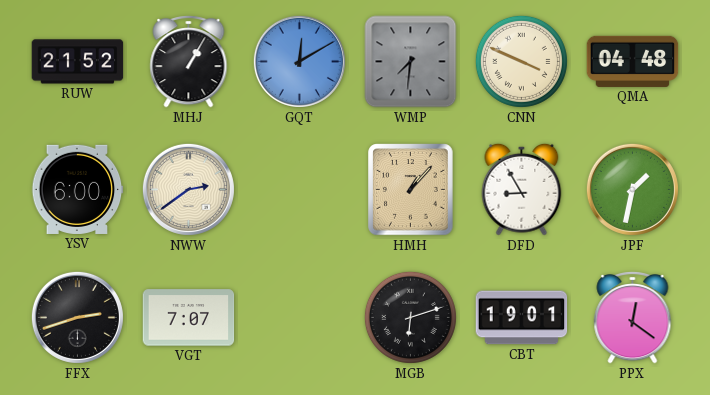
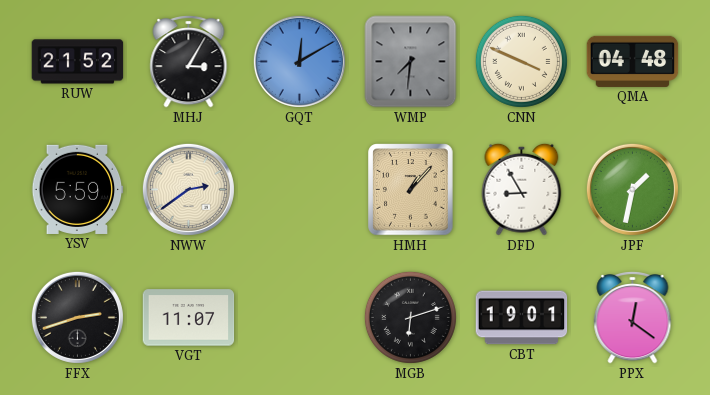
MHJ: 1:05 -> 3:05 (189, 61)
YSV: 6:00 -> 5:59 (77, 189)
VGT: 7:07 -> 11:07 (189, 318)
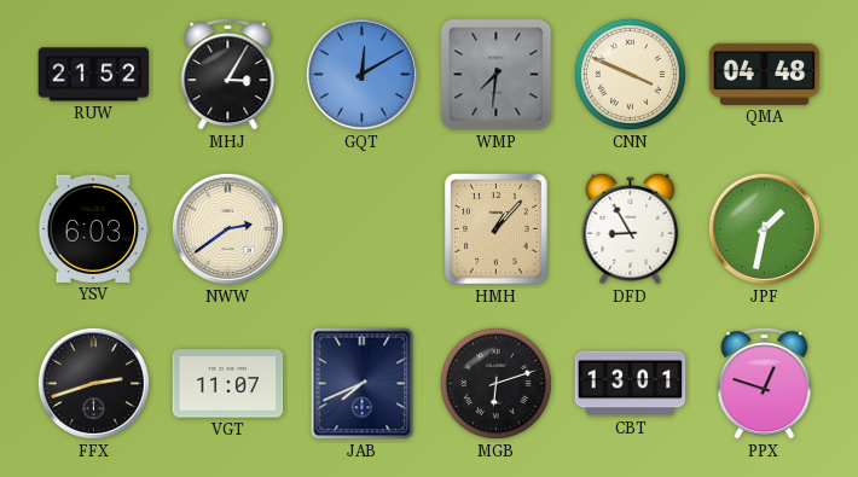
YSV: 5:59 -> 6:03 (93, 228)
JAB: none -> 7:41 (363, 384)
CBT: 19:01 -> 13:01 (631, 384)
PPX: 12:21 -> 12:48 (765, 383)
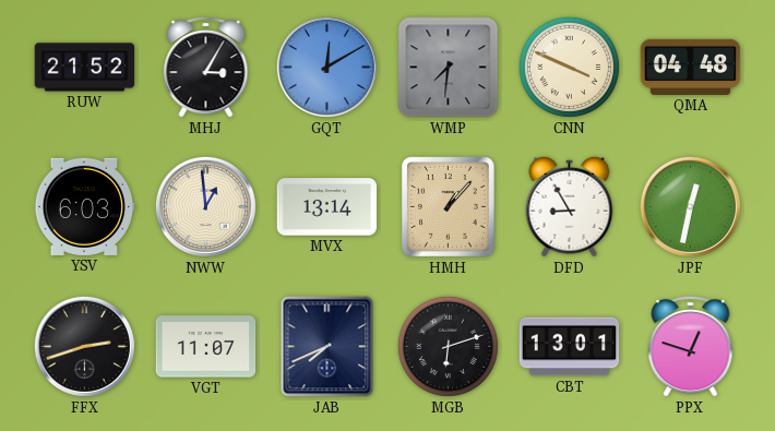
NWW: 2:39 -> 12:59 (205, 206)
MVX: none -> 13:14 (327, 207)
JPF: 1:32 -> 12:32 (690, 206)
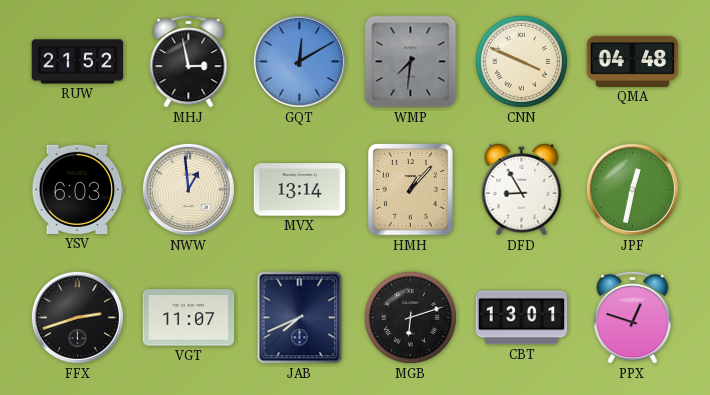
MHJ: 3:05 -> 2:58 (189, 61)
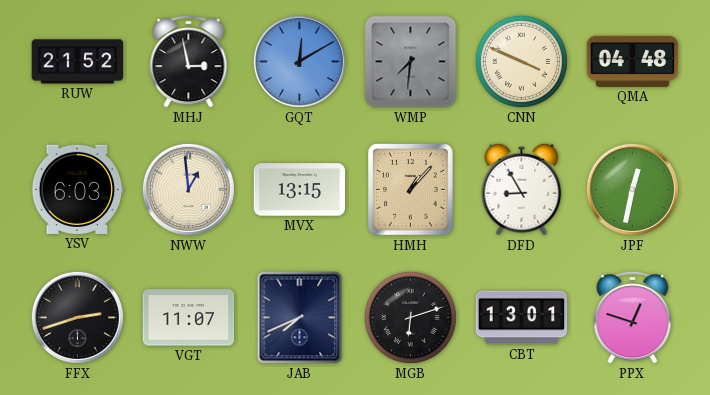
MVX: 13:14 -> 13:15 (300, 190)
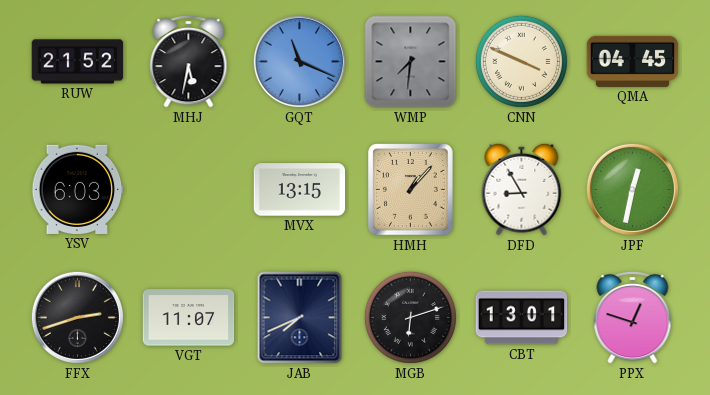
MHJ: 2:58 -> 5:32 (189, 61)
GQT: 12:10 -> 11:19 (299, 61)
QMA: 04:48 -> 04:45 (633, 61)
NWW: 12:59 -> none (188, 189)
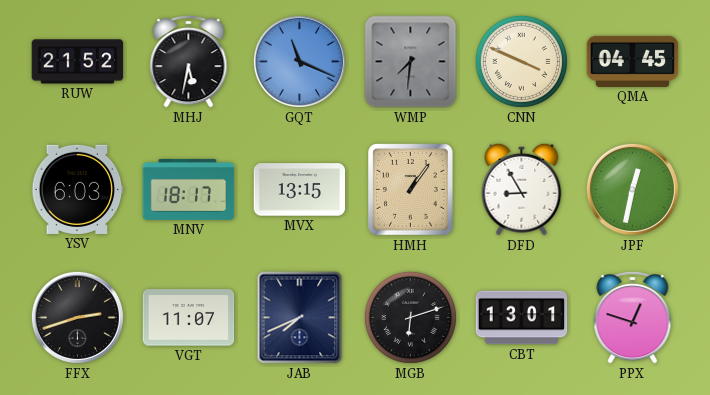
MNV: none -> 18:17 (189, 189)
HMH: 1:07 -> 1:06 (411, 190)
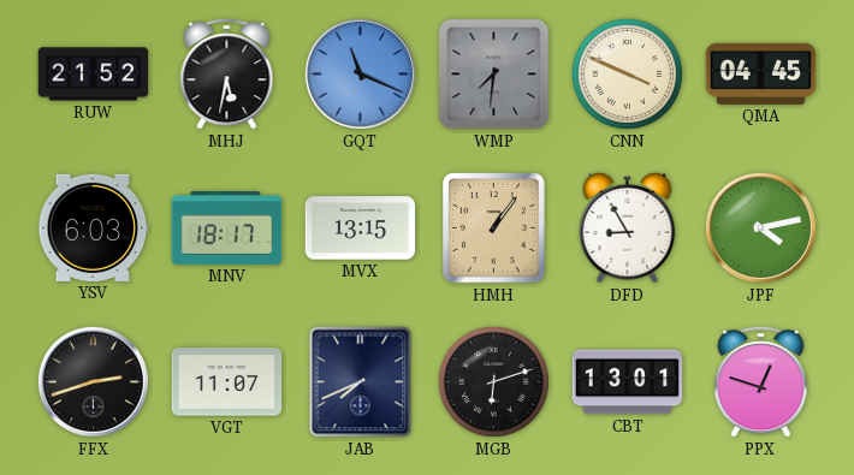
JPF: 12:32 -> 4:13 (760, 227)
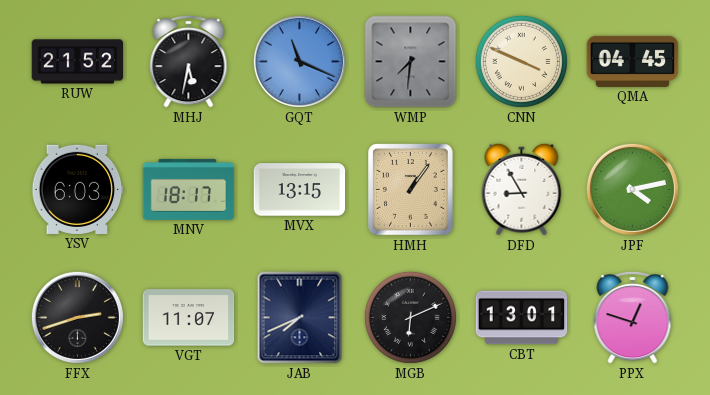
MGB: 6:12 -> 6:11 (410, 317)
